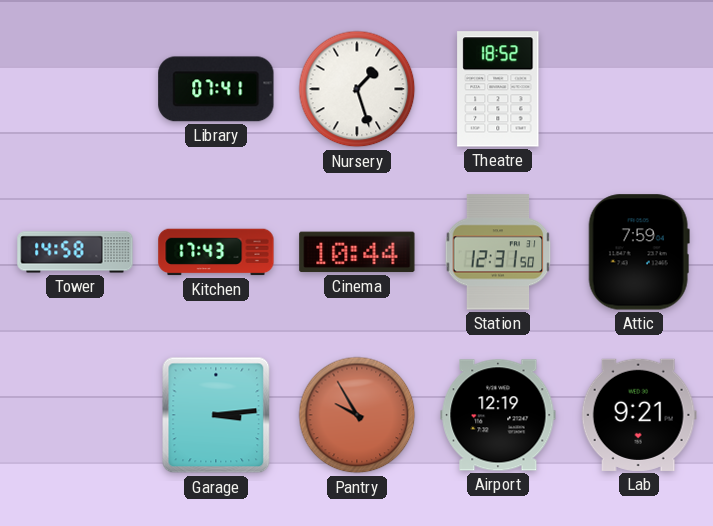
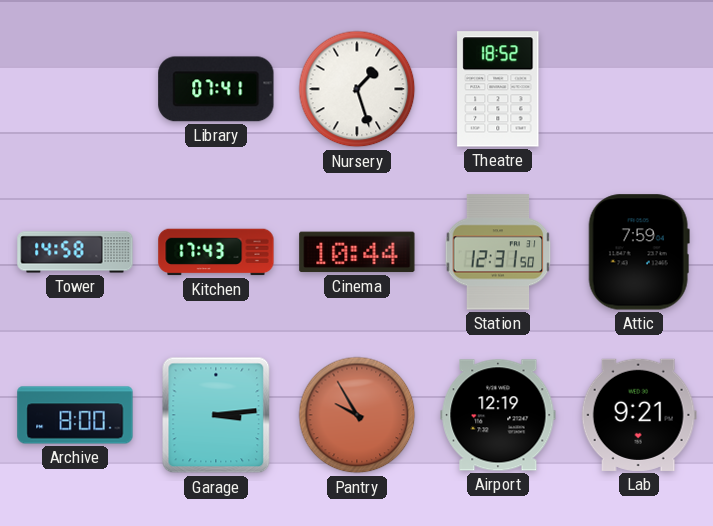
Archive: none -> 8:00 (75, 415)
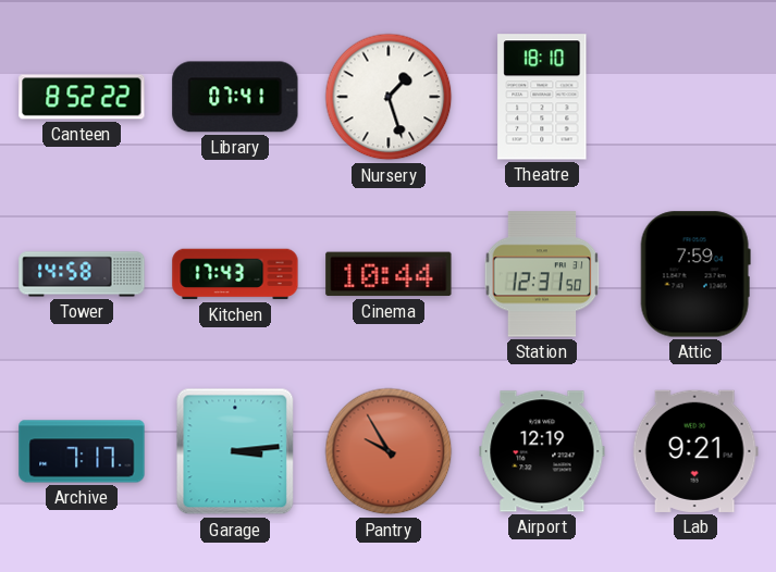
Canteen: none -> 8:52 (82, 97)
Theatre: 18:52 -> 18:10 (542, 97)
Archive: 8:00 -> 7:17 (82, 451)
